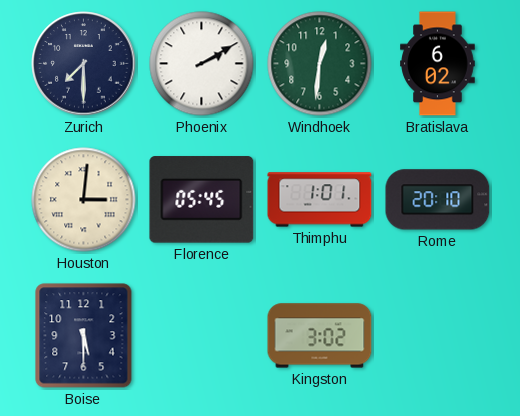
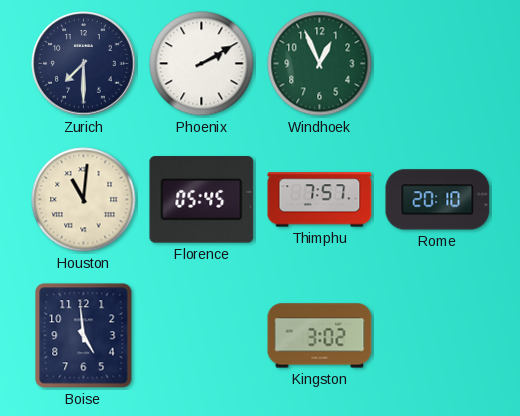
Windhoek: 12:31 -> 12:56 (320, 64)
Bratislava: 6:02 -> none (438, 64)
Houston: 3:01 -> 11:01 (84, 200)
Thimphu: 1:01 -> 7:57 (320, 200)
Boise: 5:30 -> 4:59 (84, 336)
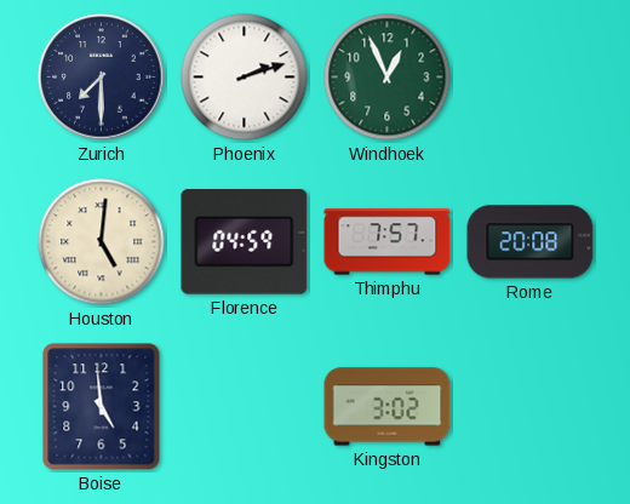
Phoenix: 2:10 -> 2:12 (245, 78)
Houston: 11:01 -> 5:01 (102, 242)
Florence: 05:45 -> 04:59 (245, 242)
Rome: 20:10 -> 20:08 (531, 242)
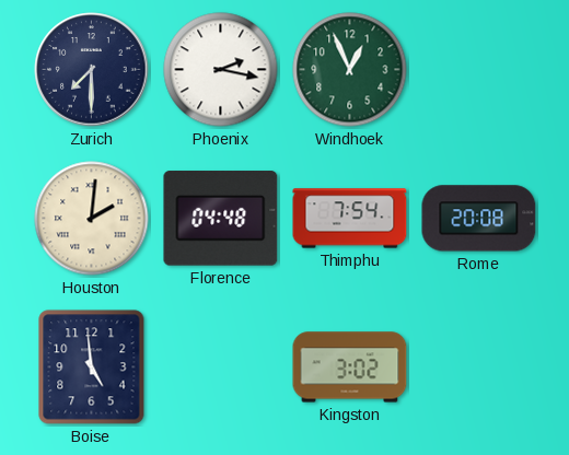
Phoenix: 2:12 -> 2:17 (221, 70)
Houston: 5:01 -> 2:01 (92, 219)
Florence: 04:59 -> 04:48 (221, 219)
Thimphu: 7:57 -> 7:54 (350, 219)
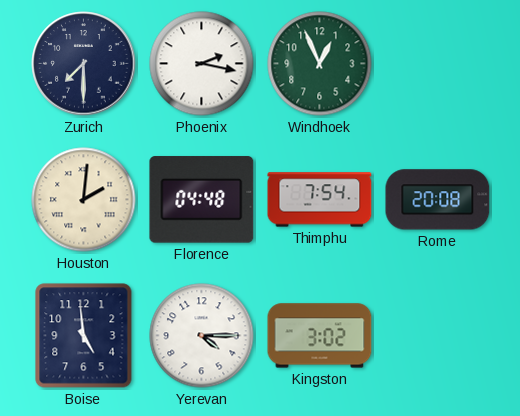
Yerevan: none -> 4:15 (202, 336)
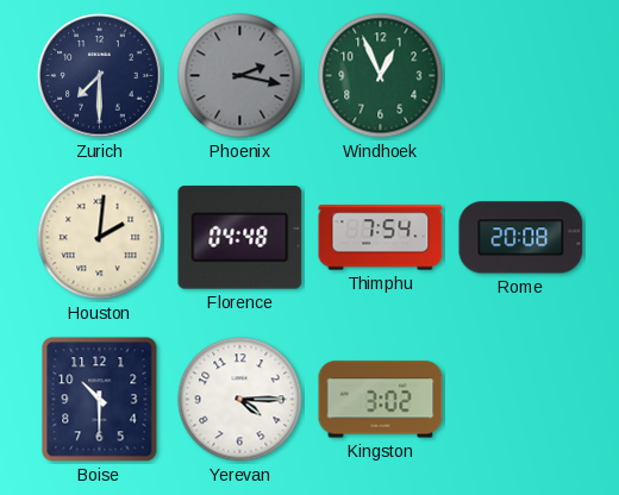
Phoenix dial: white -> grey (240, 76)
Boise: 4:59 -> 10:30 (100, 400)
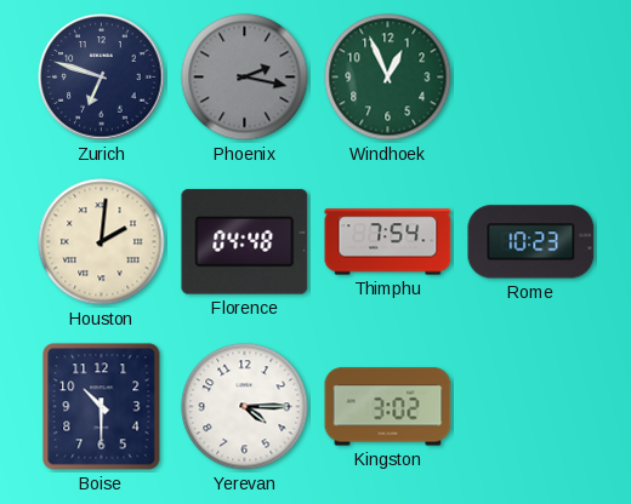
Zurich: 7:30 -> 6:48 (102, 78)
Rome: 20:08 -> 10:23 (531, 242)
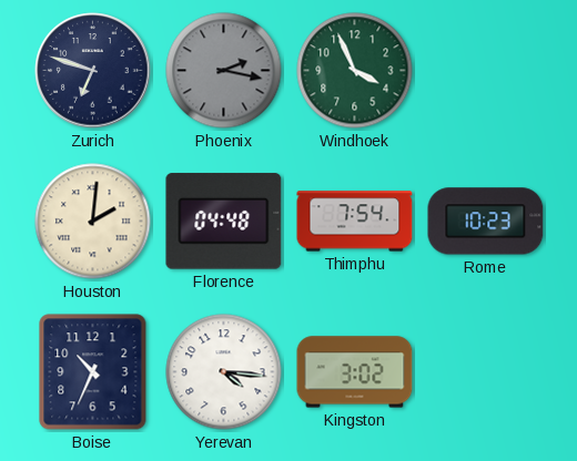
Windhoek: 12:56 -> 3:56 (355, 71)
Boise: 10:30 -> 10:34 (93, 372)
Yerevan: 4:15 -> 4:16 (224, 372)
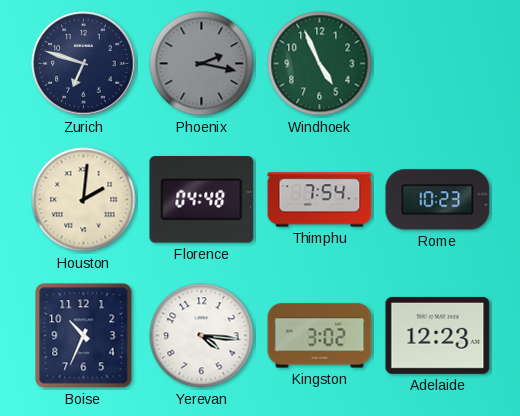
Windhoek: 3:56 -> 4:56 (320, 64)
Adelaide: none -> 12:23 (438, 335)
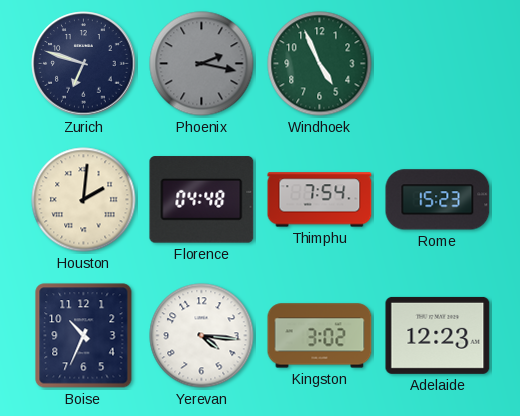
Rome: 10:23 -> 15:23 (438, 200)
